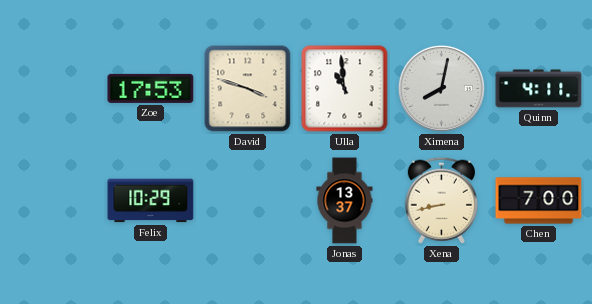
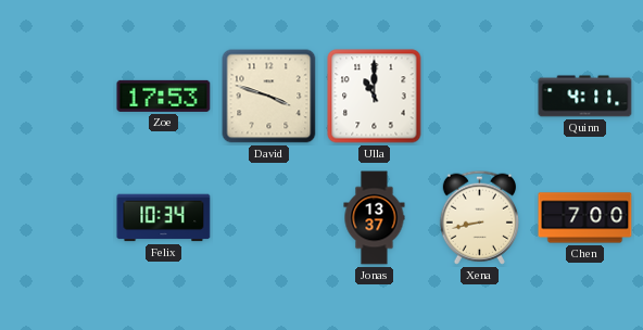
Ulla: 10:59 -> 11:00 (375, 97)
Ximena: 8:02 -> none (441, 88)
Felix: 10:29 -> 10:34 (164, 218)
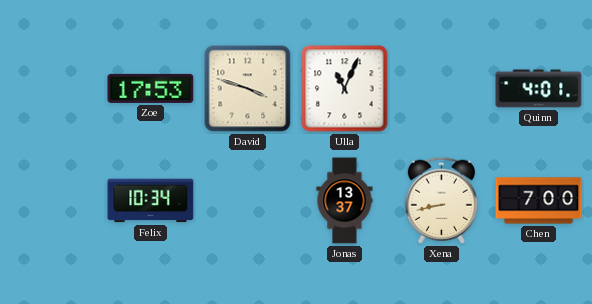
Ulla: 11:00 -> 11:04 (345, 89)
Quinn: 4:11 -> 4:01 (539, 89)
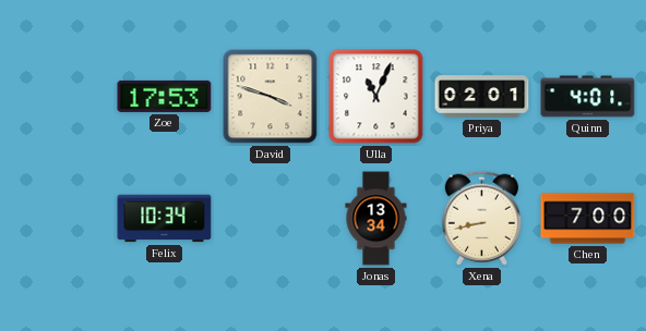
Priya: none -> 02:01 (482, 97)
Jonas: 13:37 -> 13:34 (376, 219)
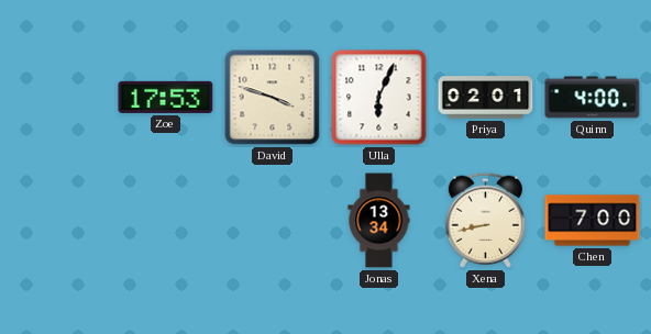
Ulla: 11:04 -> 6:04 (379, 98)
Quinn: 4:01 -> 4:00 (593, 98)
Felix: 10:34 -> none (165, 219)
